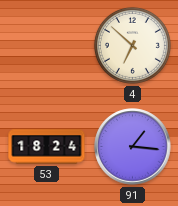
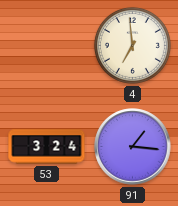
4: 6:52 -> 6:59 (132, 45)
53: 18:24 -> 3:24 (47, 147)
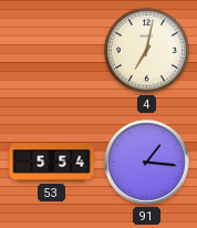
4: 6:59 -> 7:02 (146, 50)
53: 3:24 -> 5:54 (52, 163)
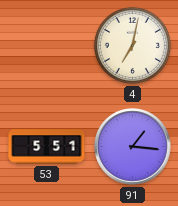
53: 5:54 -> 5:51 (47, 147)
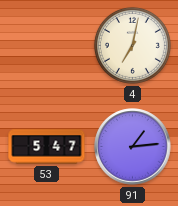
53: 5:51 -> 5:47 (47, 147)
91: 1:16 -> 1:14 (133, 147)
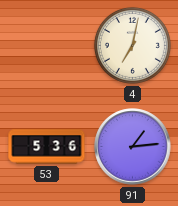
53: 5:47 -> 5:36 (47, 147)
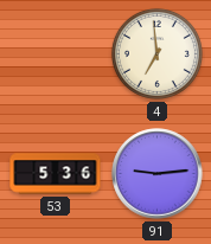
4: 7:02 -> 6:59 (156, 53)
91: 1:14 -> 9:14 (158, 174)
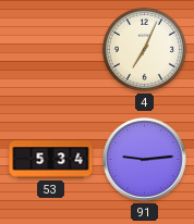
4: 6:59 -> 7:04 (144, 49)
53: 5:36 -> 5:34 (51, 160)
